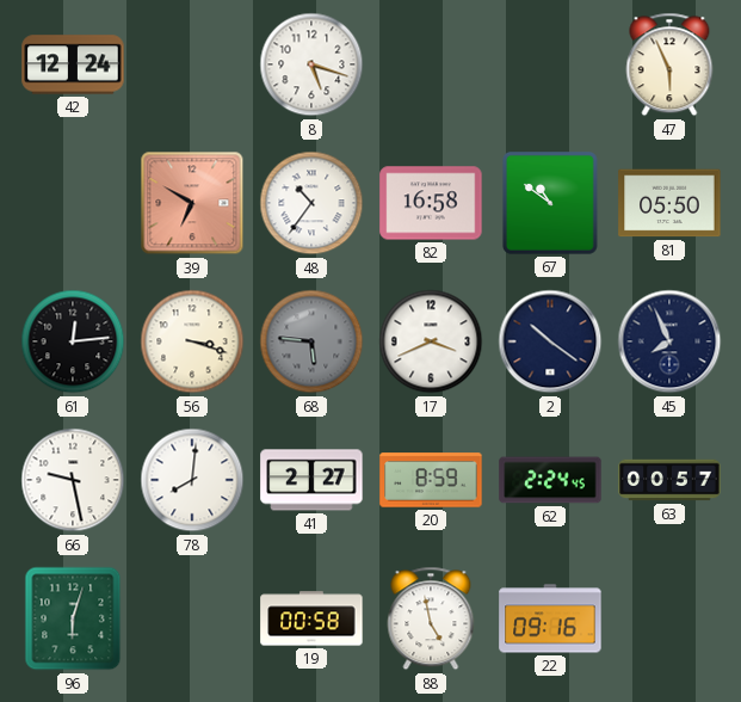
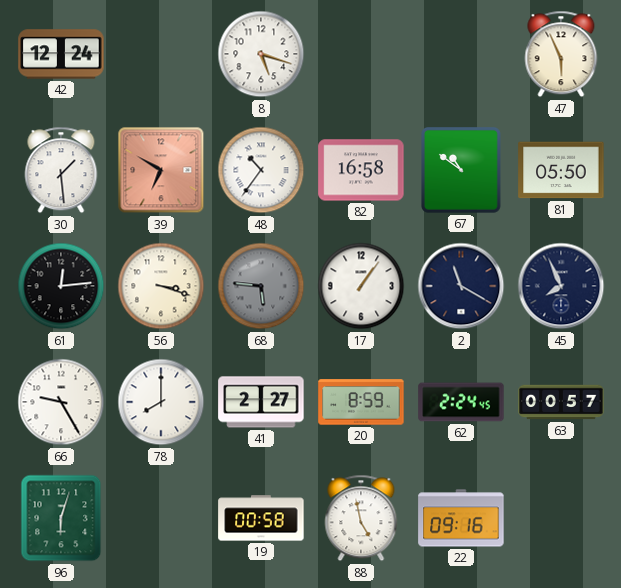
30: none -> 1:29 (61, 170)
17: 3:41 -> 1:06 (361, 286)
2: 10:21 -> 11:20 (461, 286)
66: 9:28 -> 9:25 (61, 402)
78: 8:01 -> 8:00 (161, 402)
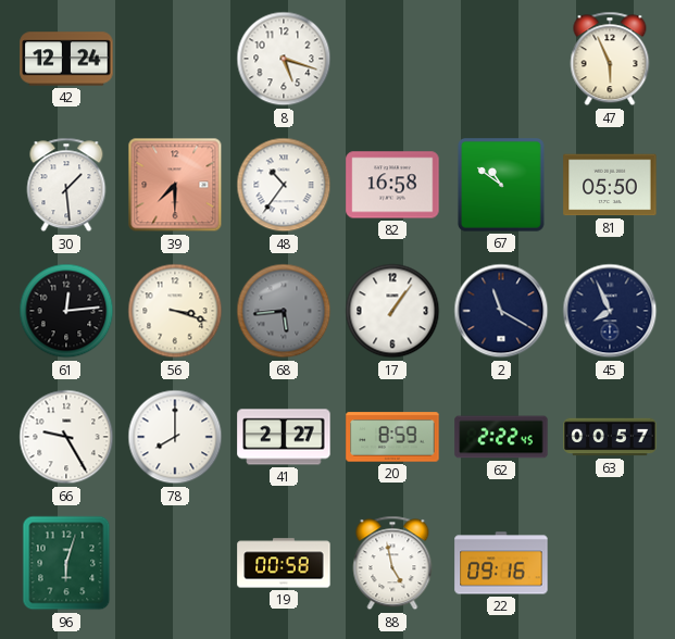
39: 6:50 -> 7:30 (175, 185)
68: 5:46 -> 5:44 (284, 311)
62: 2:24 -> 2:22 (501, 437)
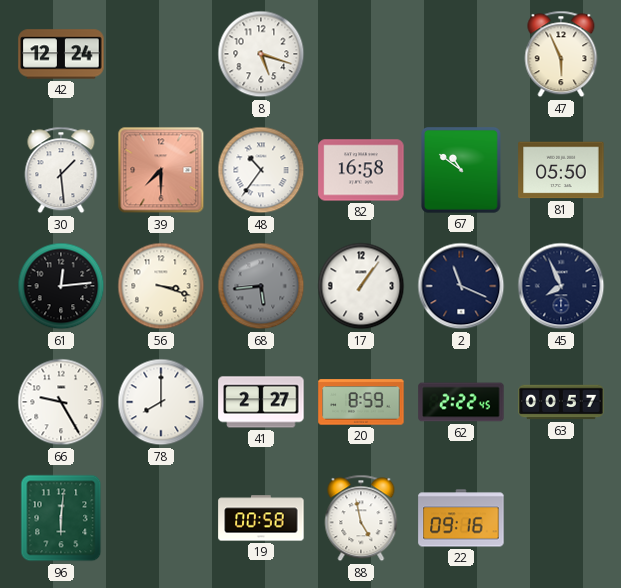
2: 11:20 -> 11:19 (461, 286)
96: 6:03 -> 6:01 (61, 518)
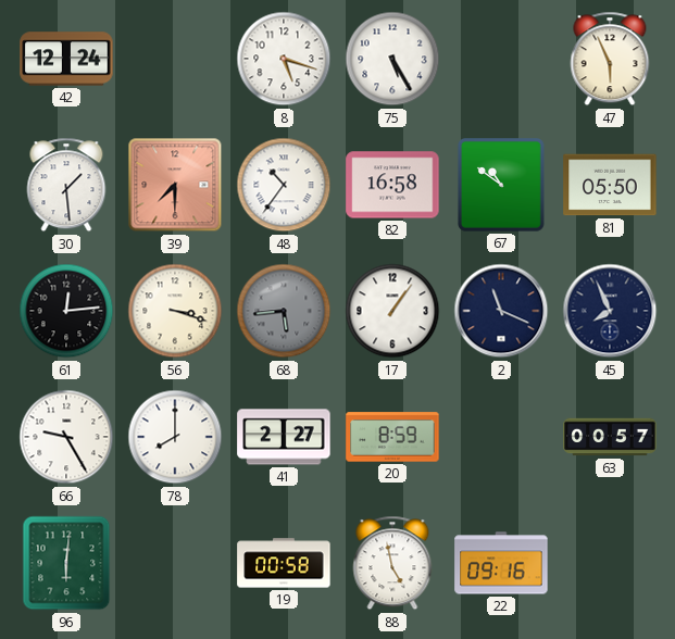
75: none -> 5:25 (392, 59)
62: 2:22 -> none (461, 402)
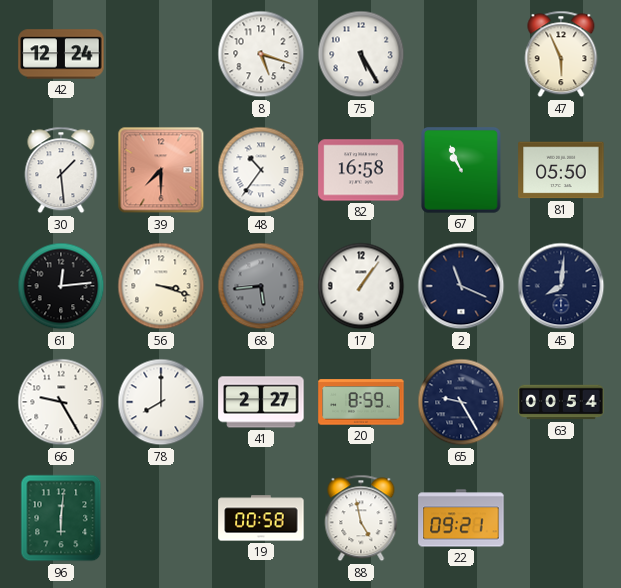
67: 10:51 -> 10:56 (461, 171)
45: 7:56 -> 8:01 (561, 286)
65: none -> 9:25 (461, 402)
63: 00:57 -> 00:54 (561, 402)
22: 09:16 -> 09:21 (461, 518)
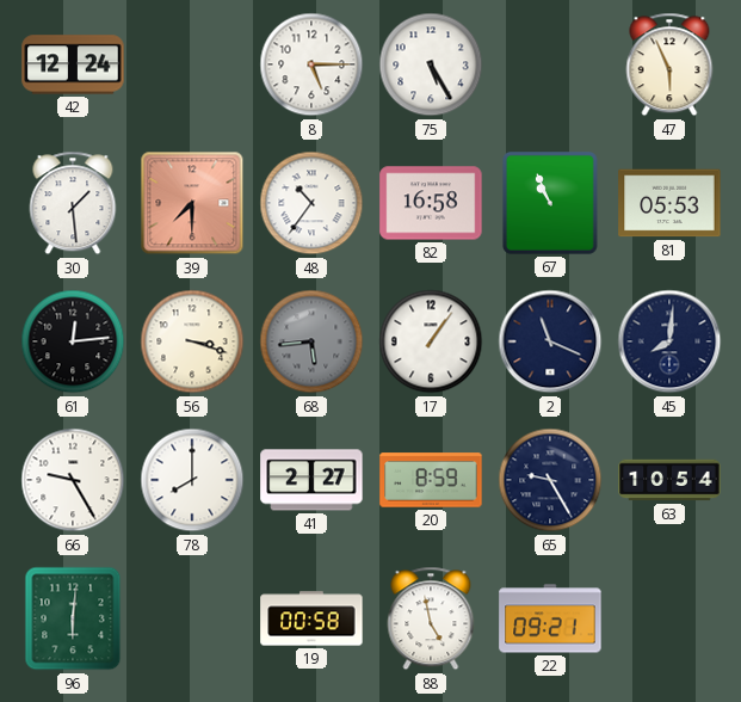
8: 5:18 -> 5:15 (311, 64)
81: 05:50 -> 05:53 (669, 203)
63: 00:54 -> 10:54 (669, 480)
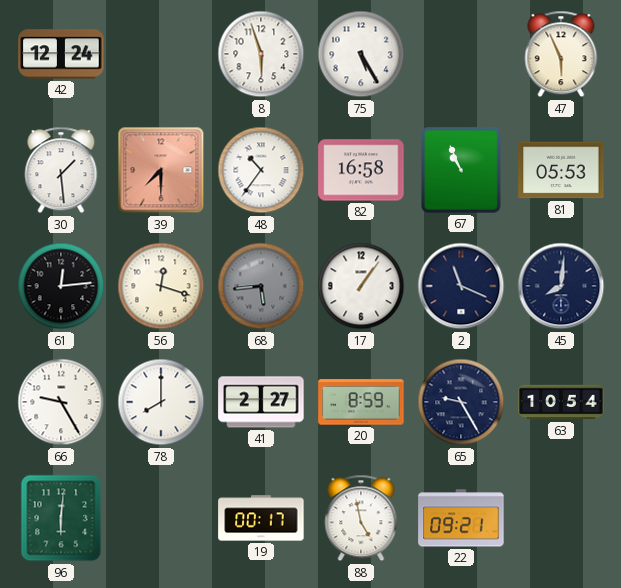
8: 5:15 -> 5:57 (261, 54)
56: 3:18 -> 12:18 (161, 286)
19: 00:58 -> 00:17 (261, 518)
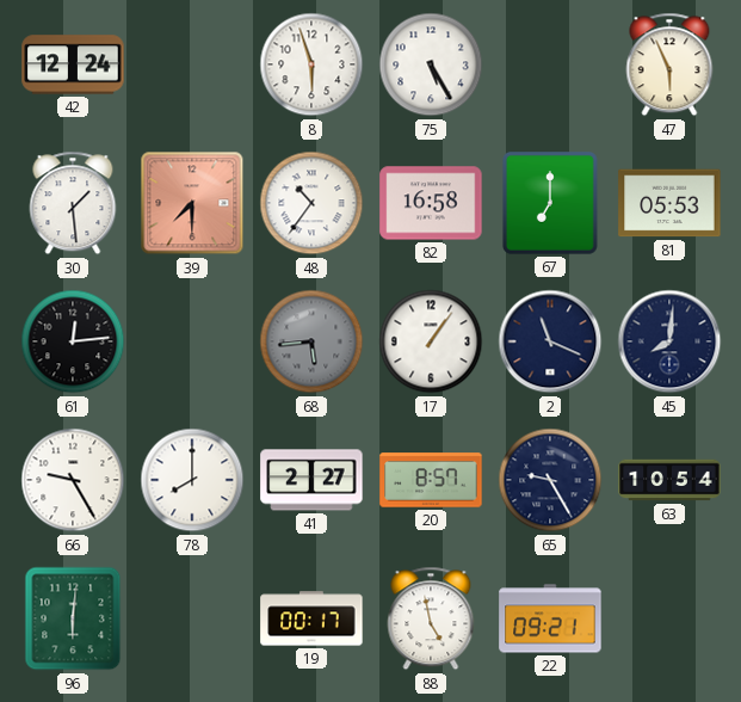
67: 10:56 -> 7:00 (550, 204)
56: 12:18 -> none (161, 286)
20: 8:59 -> 8:57 (431, 480)
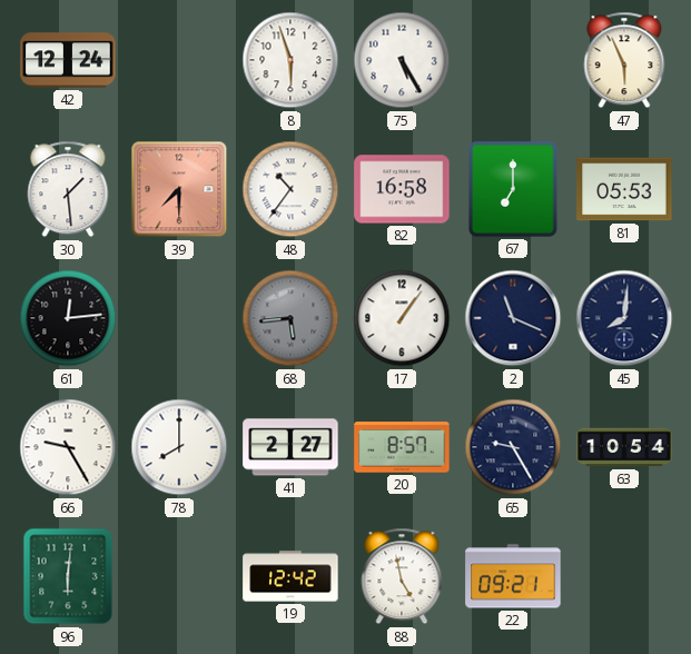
19: 00:17 -> 12:42 (290, 576)
